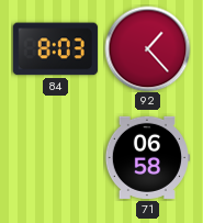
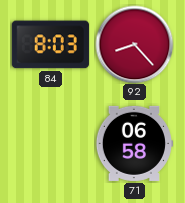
92: 1:23 -> 8:23 (134, 44)
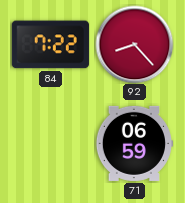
84: 8:03 -> 7:22 (50, 45)
71: 06:58 -> 06:59 (134, 143)
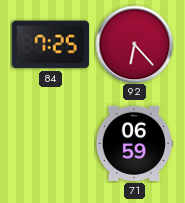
84: 7:22 -> 7:25 (50, 45)
92: 8:23 -> 6:23 (134, 44)
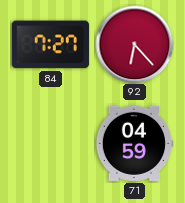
84: 7:25 -> 7:27 (50, 45)
71: 06:59 -> 04:59 (134, 143)
